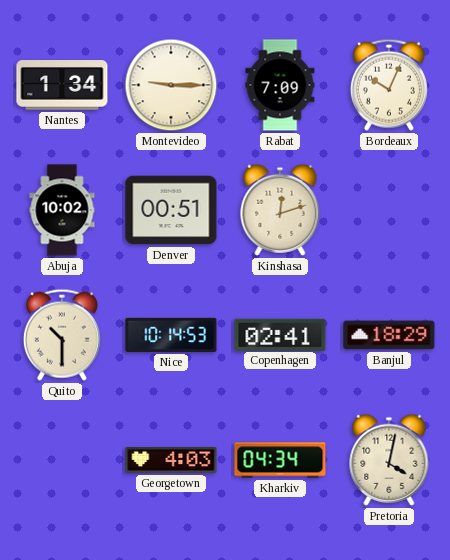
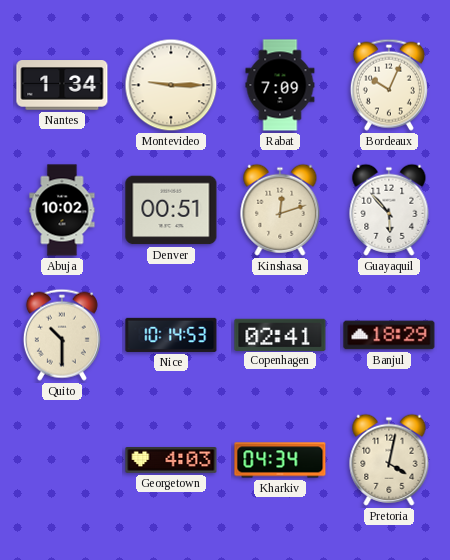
Guayaquil: none -> 5:53 (389, 210)
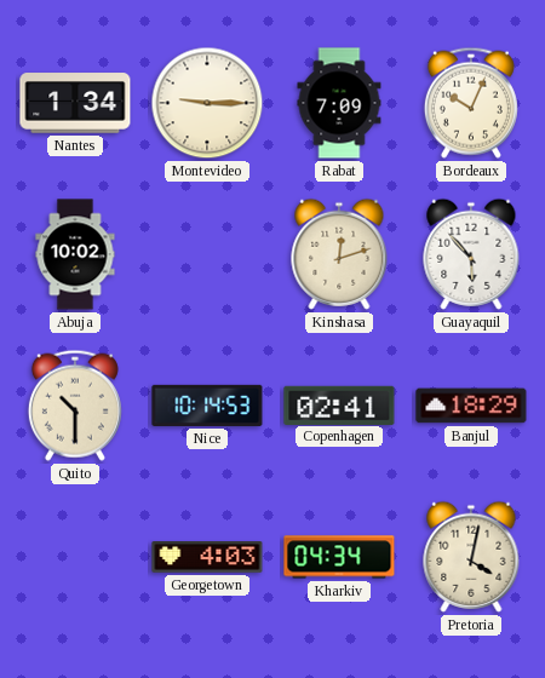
Denver: 00:51 -> none (171, 210)
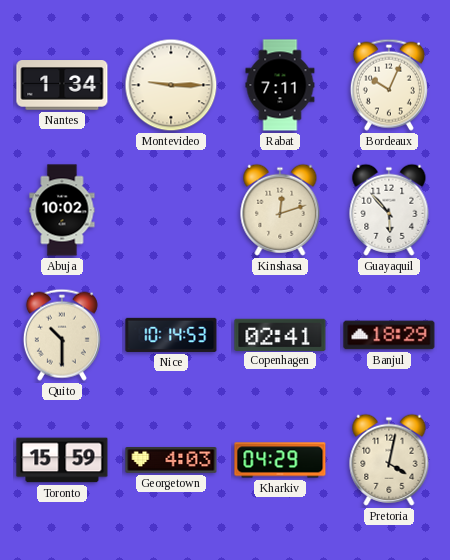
Rabat: 7:09 -> 7:11 (280, 85)
Toronto: none -> 15:59 (62, 460)
Kharkiv: 04:34 -> 04:29 (280, 460)
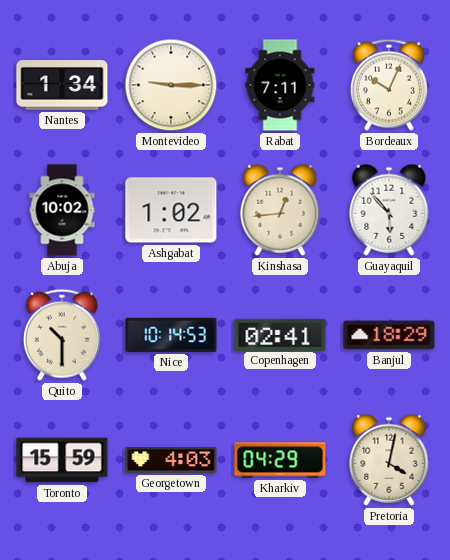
Ashgabat: none -> 1:02 (171, 210)
Kinshasa: 12:12 -> 12:44 (280, 210)
